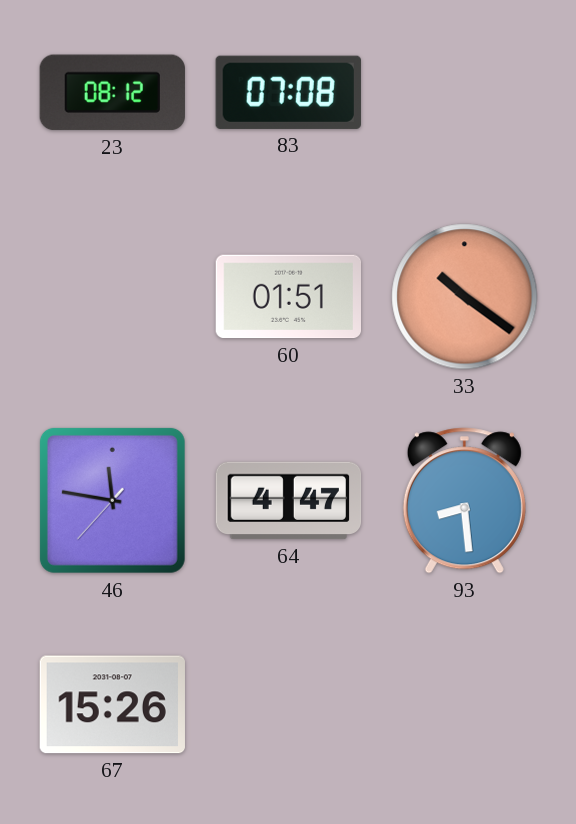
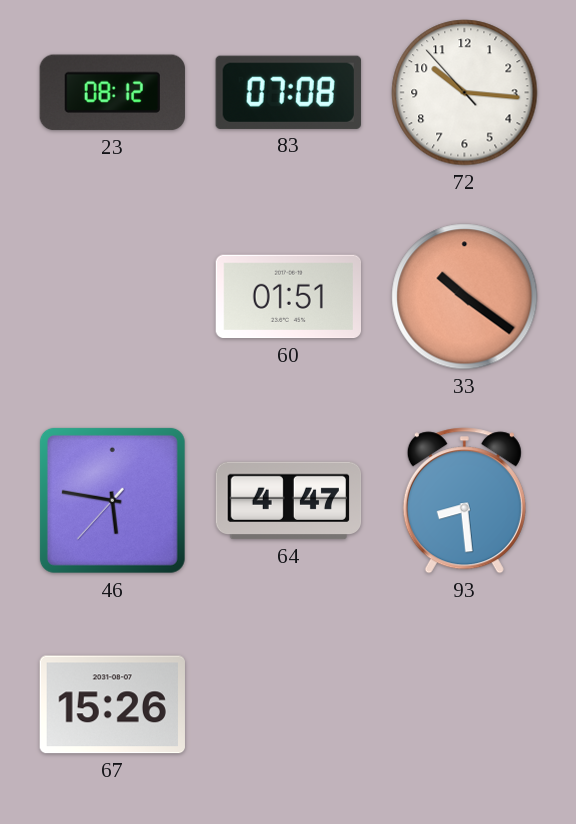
72: none -> 10:15 (465, 93)
46: 11:46 -> 5:46 (112, 500)
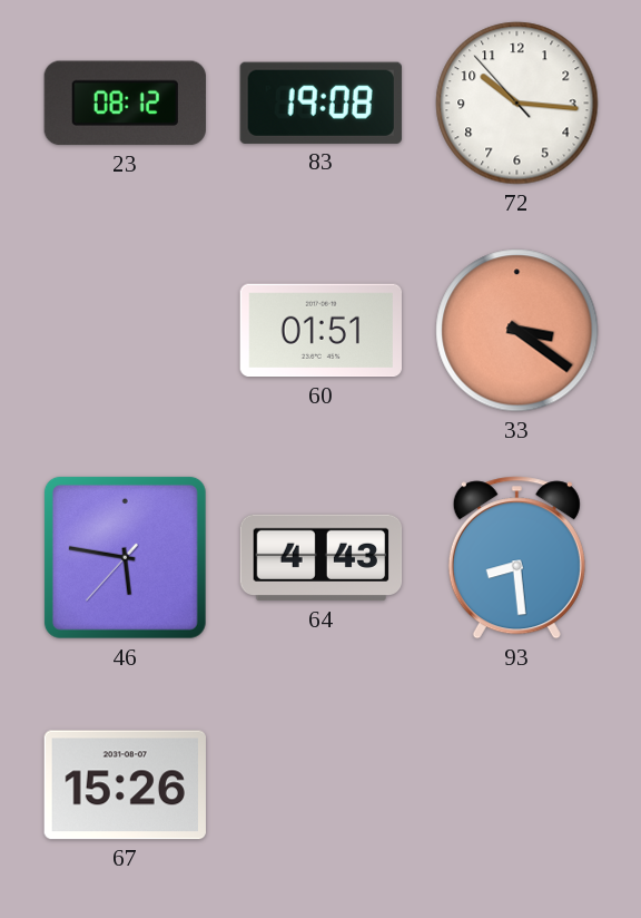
83: 07:08 -> 19:08 (320, 102)
33: 10:21 -> 3:21 (517, 331)
64: 4:47 -> 4:43 (322, 558)
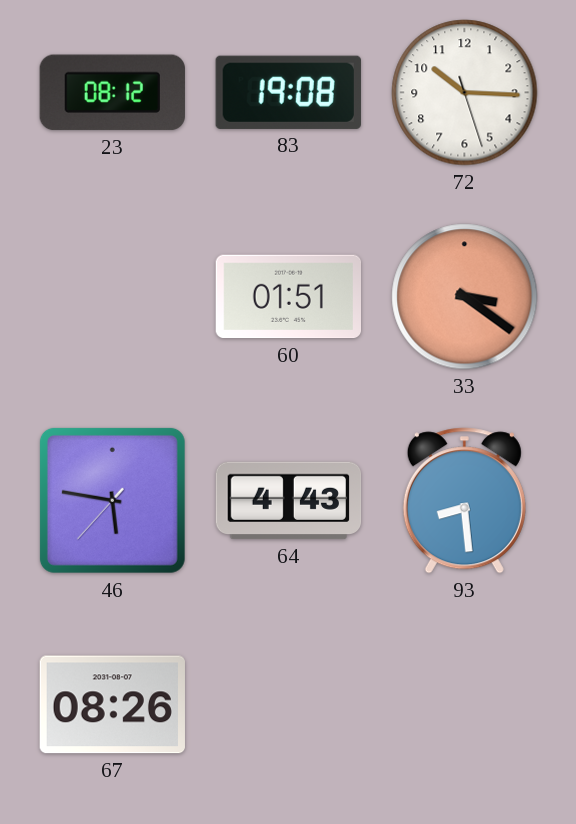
72: 10:15:53 -> 10:15:27 (465, 93)
67: 15:26 -> 08:26 (112, 705)
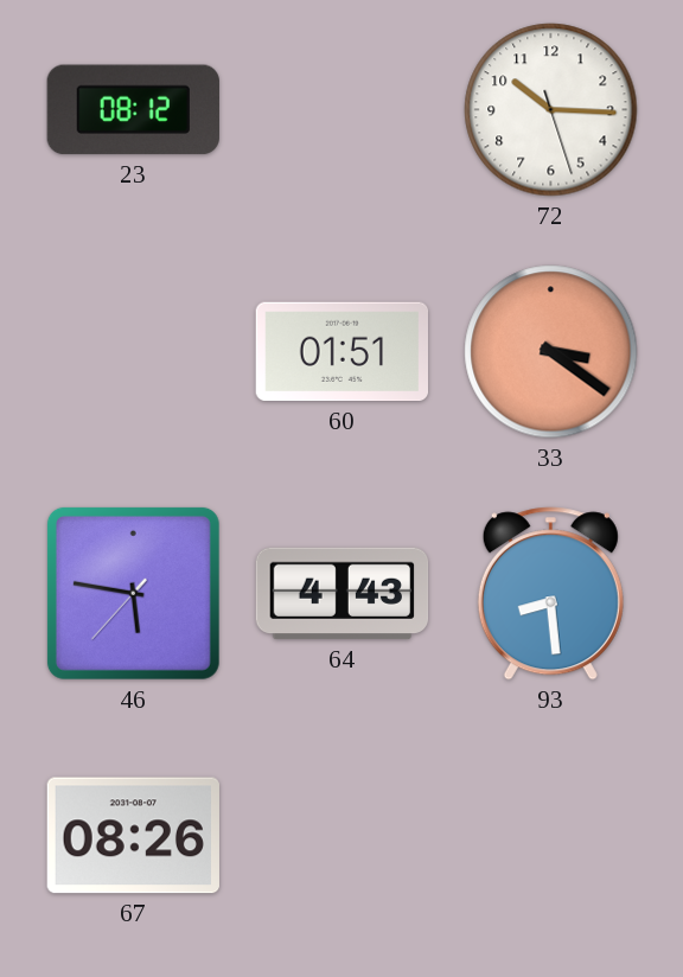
83: 19:08 -> none (288, 92)
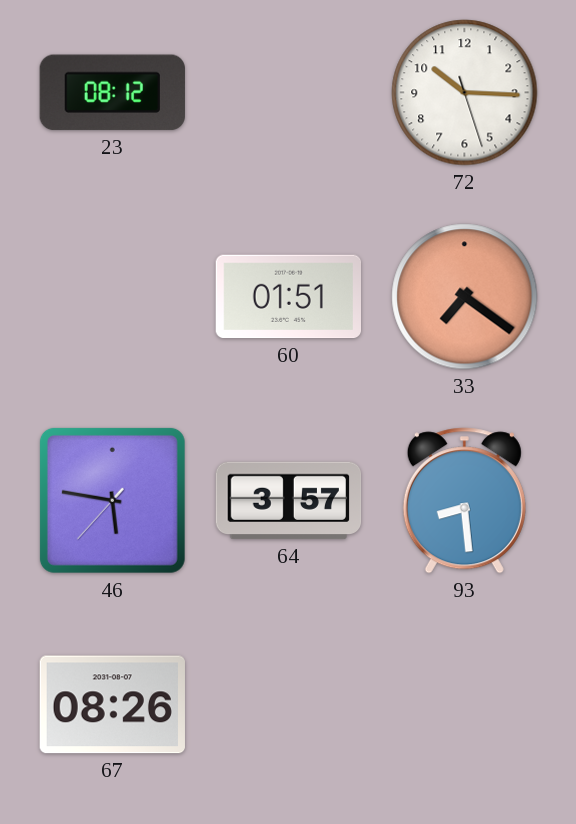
33: 3:21 -> 7:21 (465, 297)
64: 4:43 -> 3:57 (289, 501)
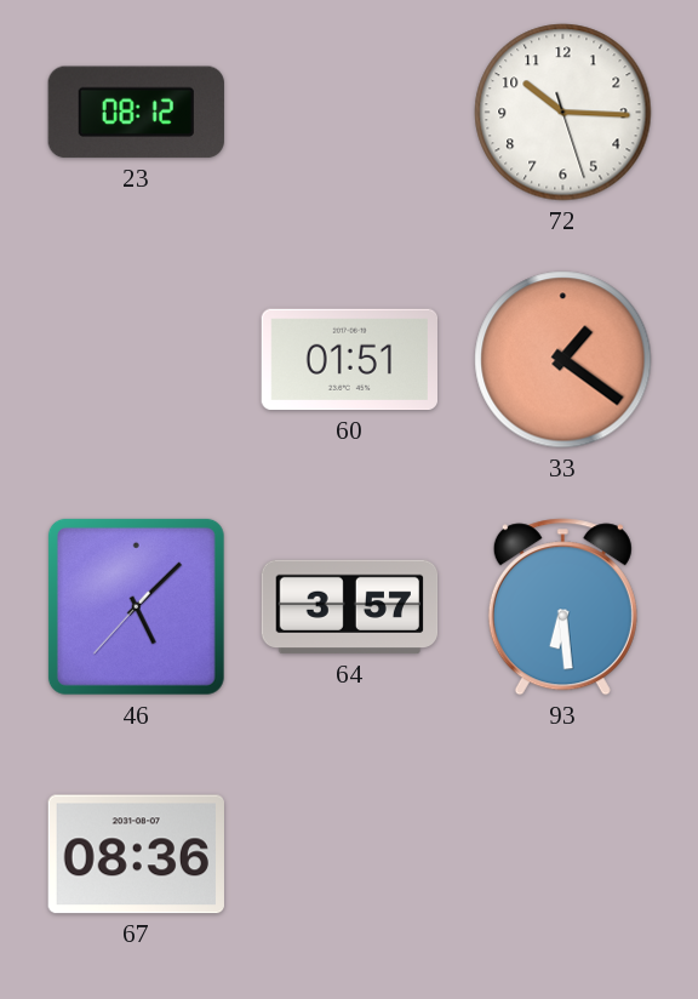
33: 7:21 -> 1:21 (563, 360)
46: 5:46 -> 5:07 (136, 606)
93: 8:29 -> 6:29 (562, 607)
67: 08:26 -> 08:36 (136, 855)
